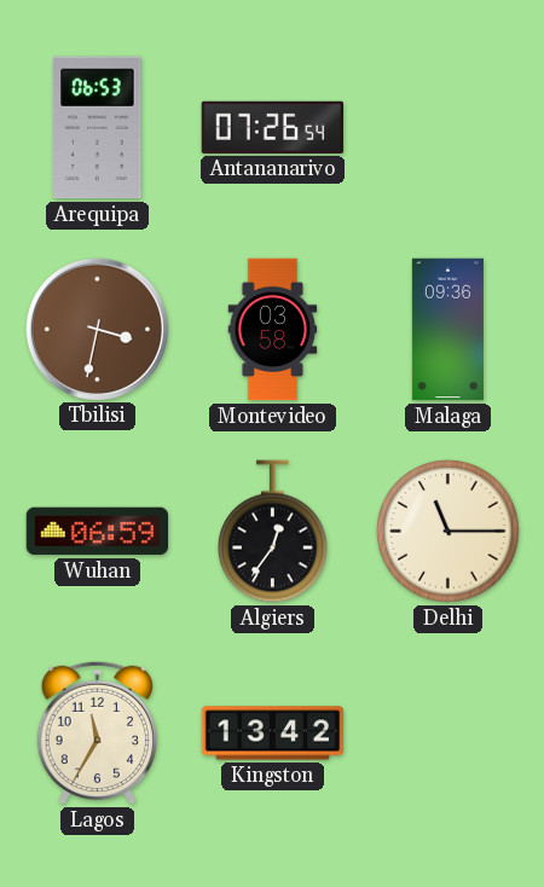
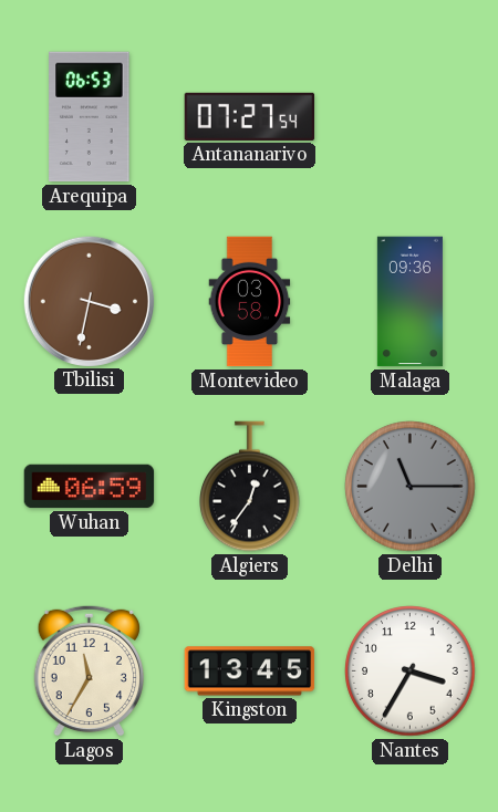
Antananarivo: 07:26 -> 07:27 (250, 116)
Delhi dial: cream -> grey (411, 487)
Kingston: 13:42 -> 13:45 (250, 672)
Nantes: none -> 3:35 (411, 672)
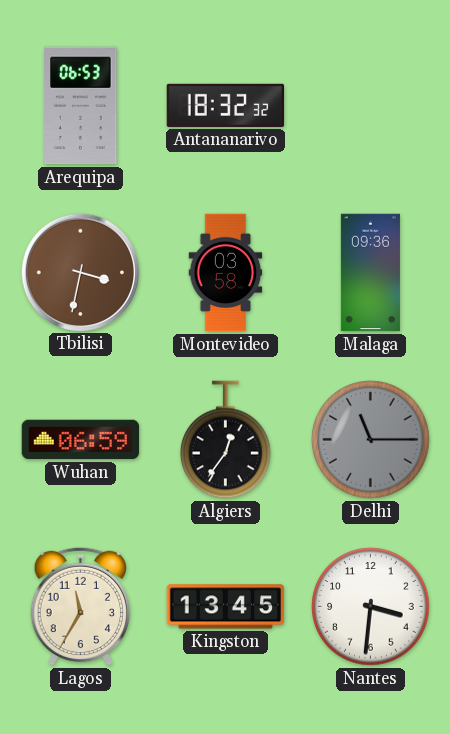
Antananarivo: 07:27 -> 18:32 (226, 105)
Nantes: 3:35 -> 3:31 (371, 607)
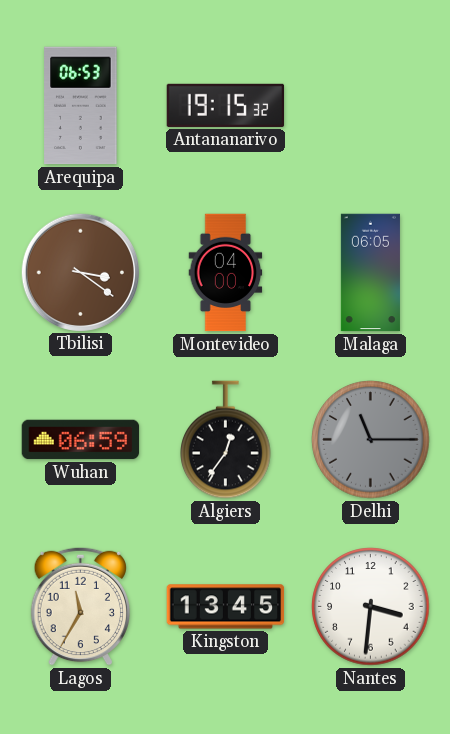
Antananarivo: 18:32 -> 19:15 (226, 105)
Tbilisi: 3:32 -> 3:21 (80, 272)
Montevideo: 03:58 -> 04:00 (226, 273)
Malaga: 09:36 -> 06:05 (370, 273)
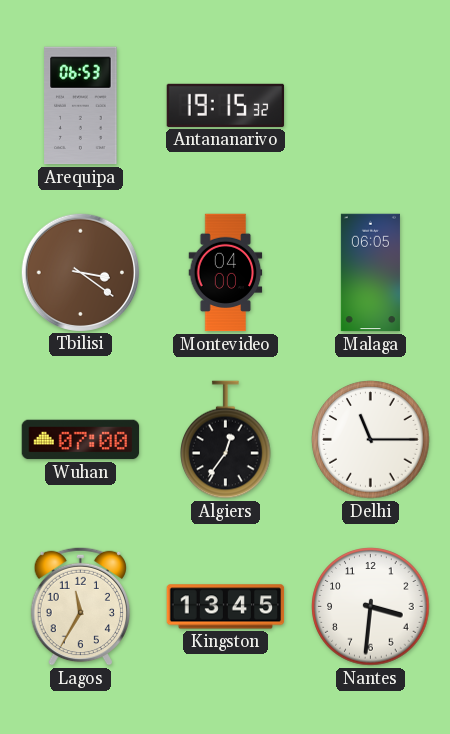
Wuhan: 06:59 -> 07:00 (81, 440)
Delhi dial: grey -> white (371, 440)
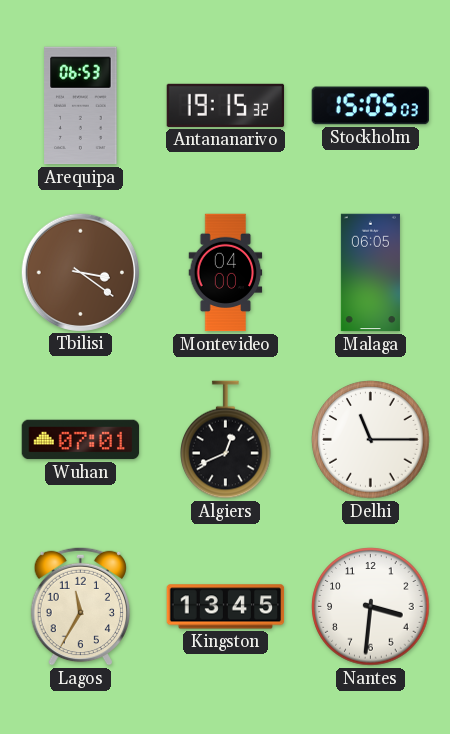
Stockholm: none -> 15:05 (371, 106)
Wuhan: 07:00 -> 07:01 (81, 440)
Algiers: 12:36 -> 12:41 (226, 440)
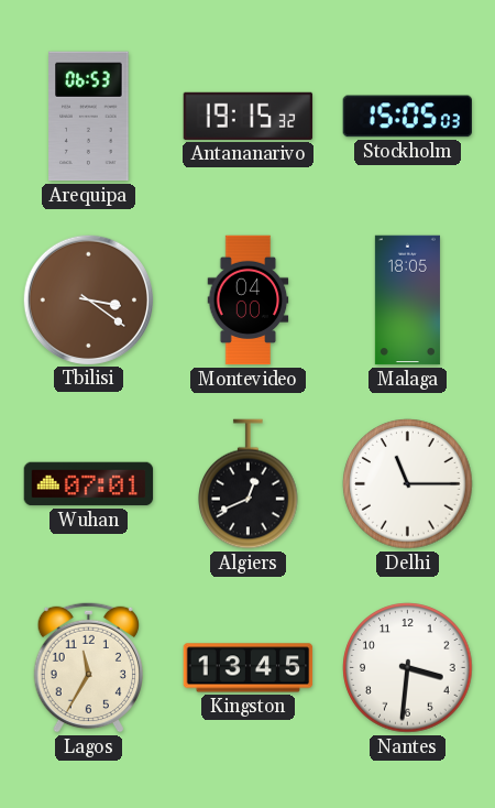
Malaga: 06:05 -> 18:05 (407, 301)
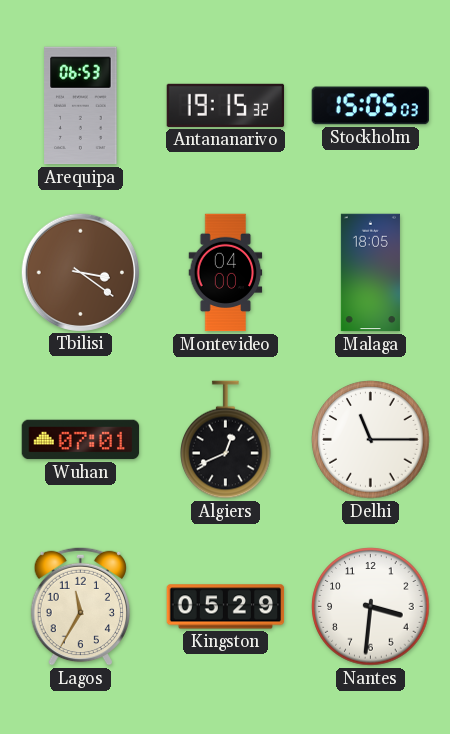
Kingston: 13:45 -> 05:29 (226, 607)
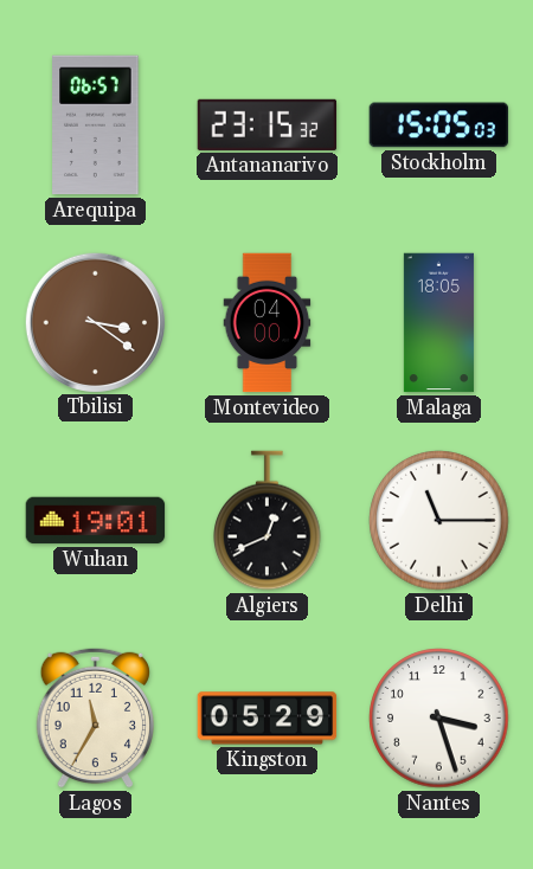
Arequipa: 06:53 -> 06:57 (96, 125)
Antananarivo: 19:15 -> 23:15 (268, 124)
Wuhan: 07:01 -> 19:01 (96, 521)
Nantes: 3:31 -> 3:27 (439, 719)
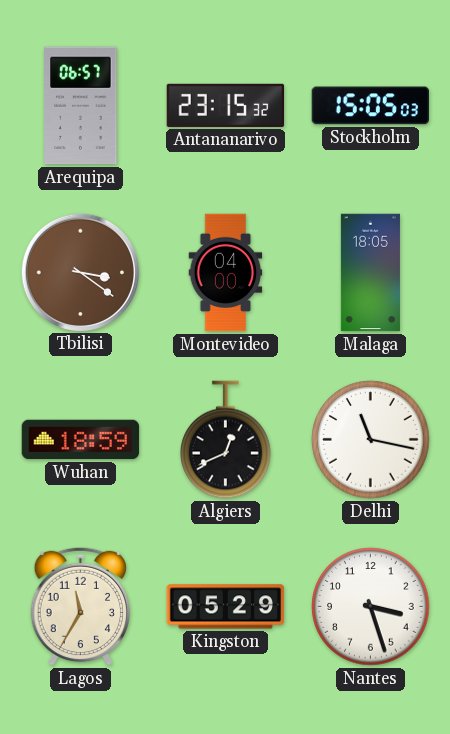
Wuhan: 19:01 -> 18:59 (81, 440)
Delhi: 11:15 -> 11:17 (371, 440)
